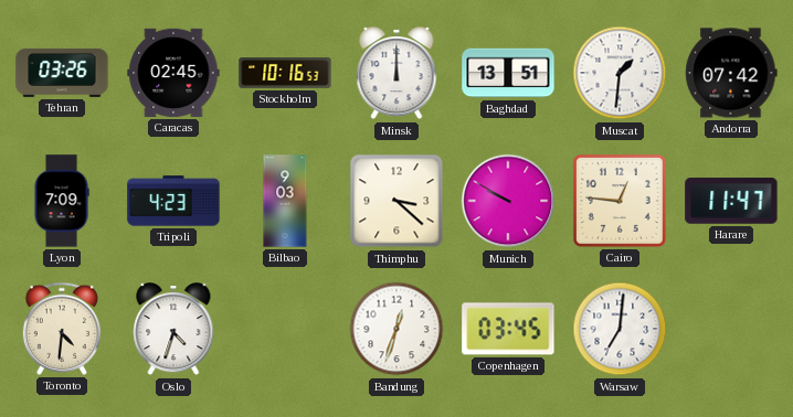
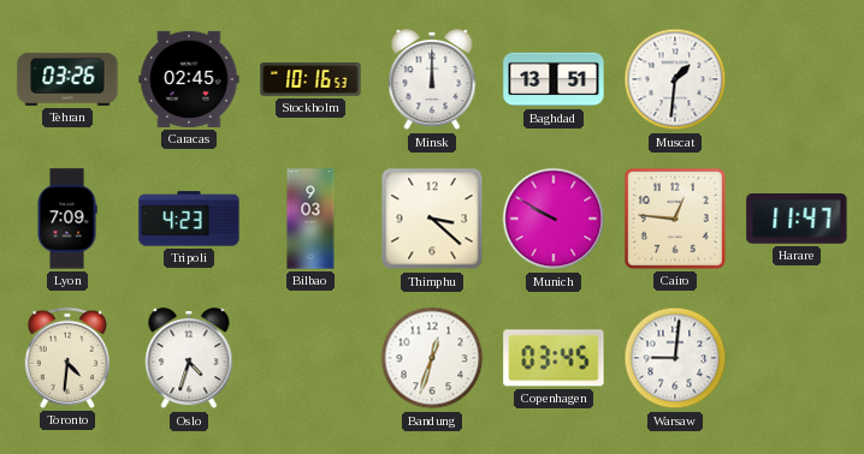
Andorra: 07:42 -> none (731, 73)
Warsaw: 7:01 -> 9:01 (675, 358)
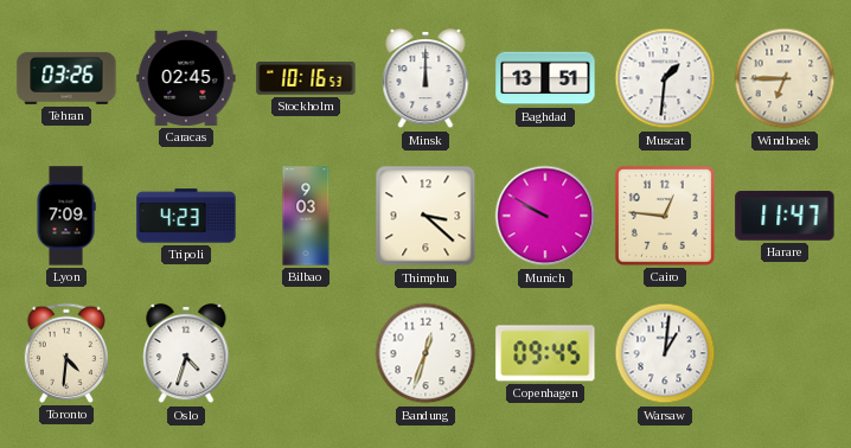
Windhoek: none -> 6:45 (785, 78)
Copenhagen: 03:45 -> 09:45 (545, 353)
Warsaw: 9:01 -> 1:01 (665, 353)
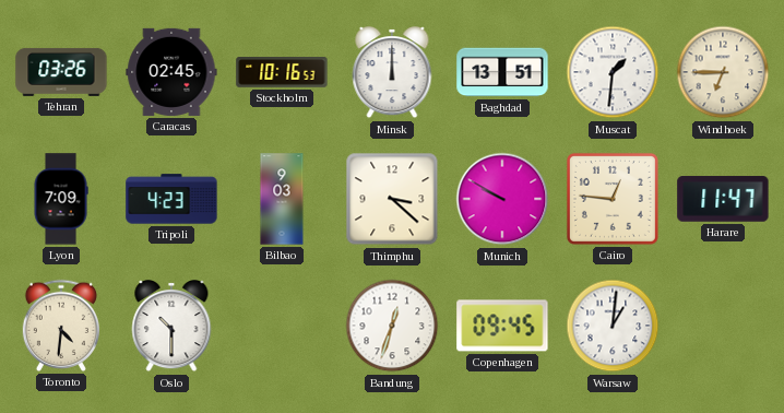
Oslo: 4:33 -> 10:30 (171, 327)
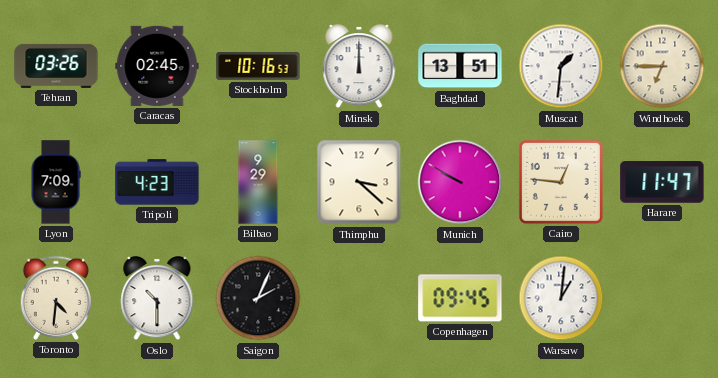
Bilbao: 9:03 -> 9:29 (258, 182)
Saigon: none -> 2:04 (258, 298)
Bandung: 12:33 -> none (392, 326)
